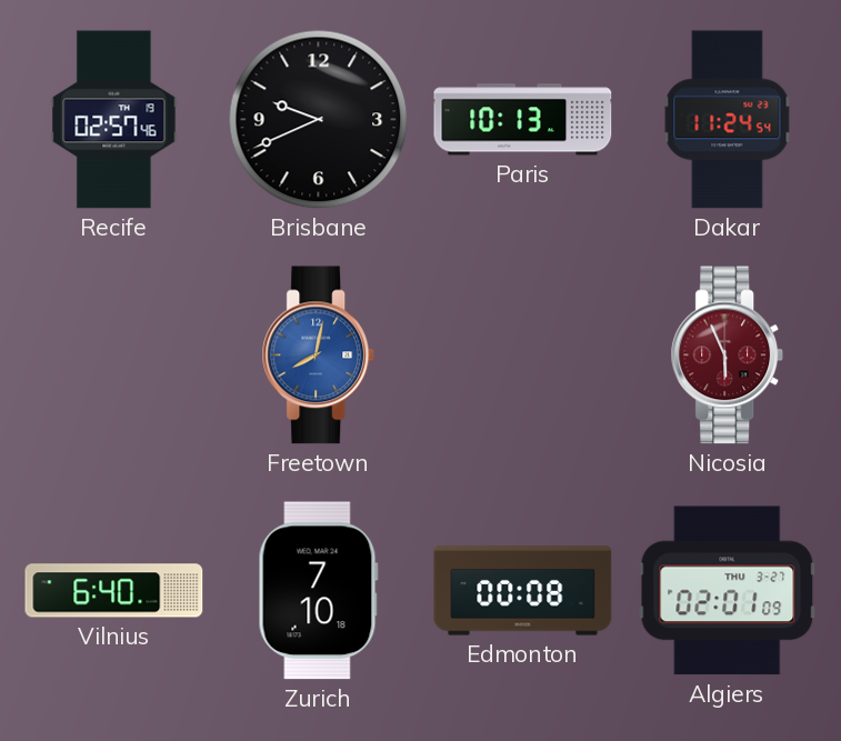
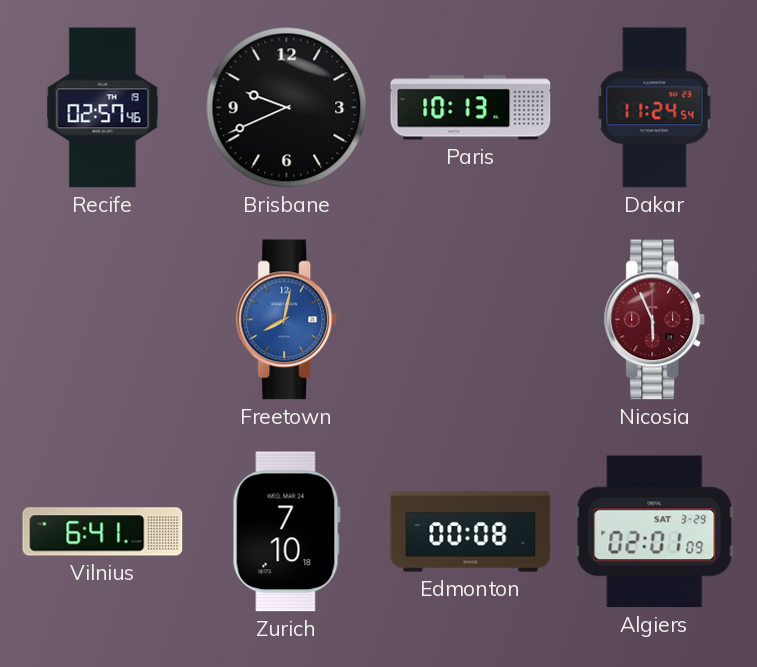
Vilnius: 6:40 -> 6:41 (103, 532)
Algiers date: THU 3-27 -> SAT 3-29 (655, 532)
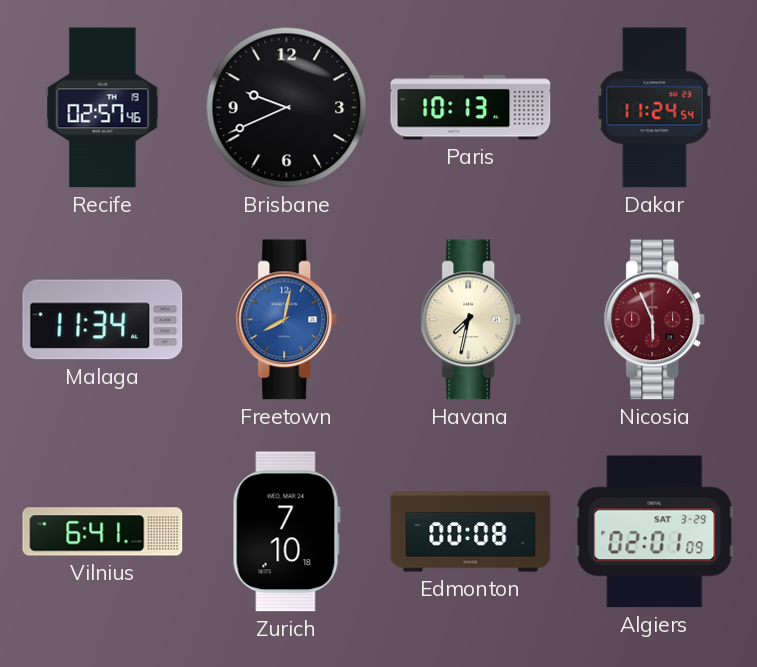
Malaga: none -> 11:34 (103, 320)
Havana: none -> 7:32 (471, 320)
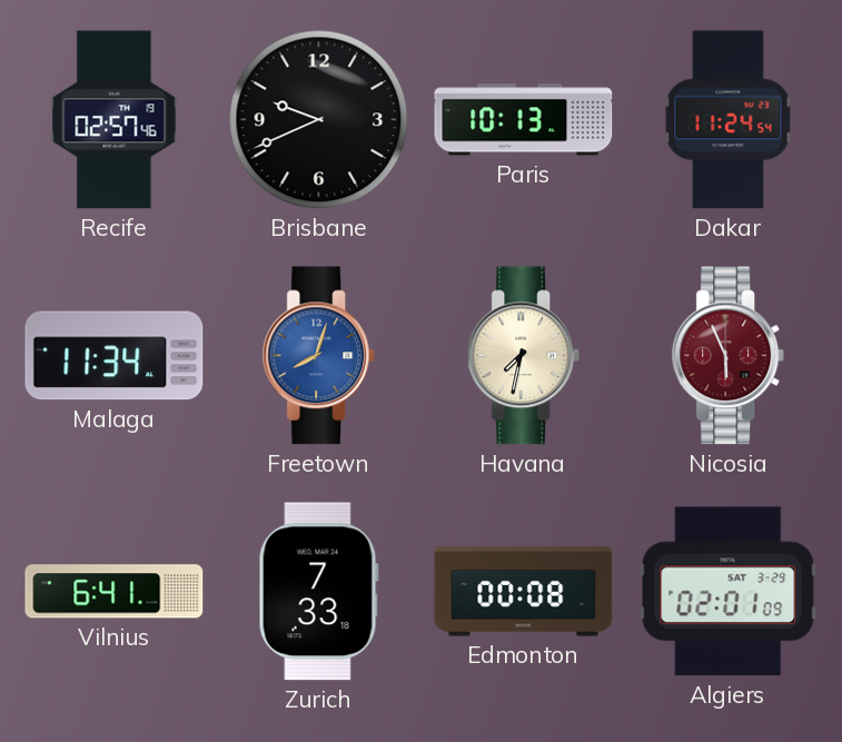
Freetown: 8:02 -> 8:03 (319, 356)
Zurich: 7:10 -> 7:33 (318, 592)
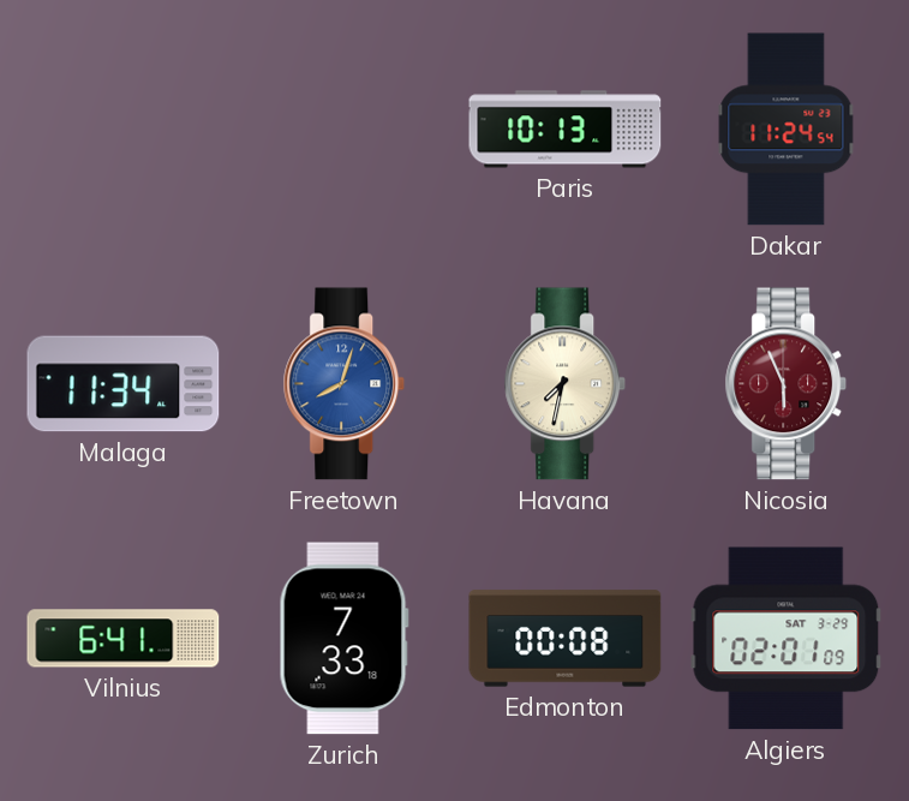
Recife: 02:57 -> none (115, 120)
Brisbane: 9:41 -> none (319, 120)
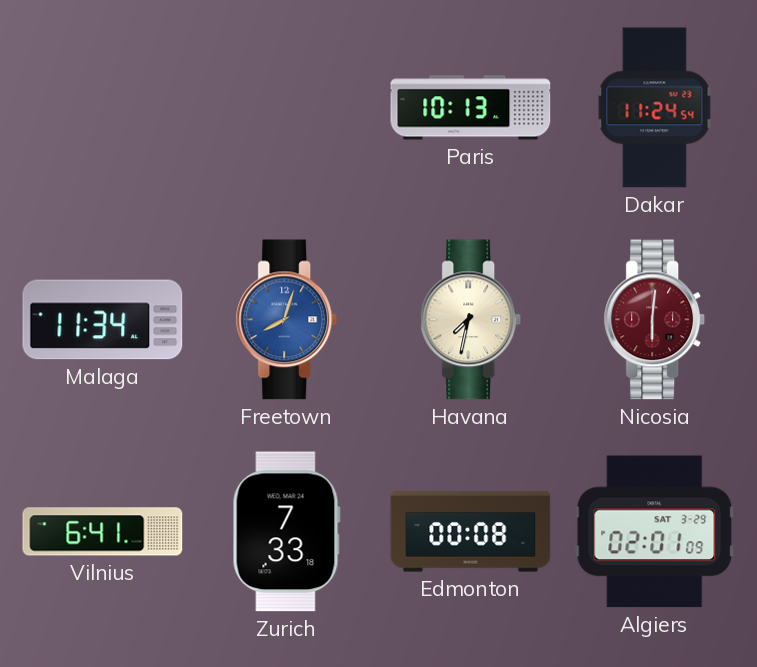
Nicosia: 5:56 -> 6:01 (655, 320)
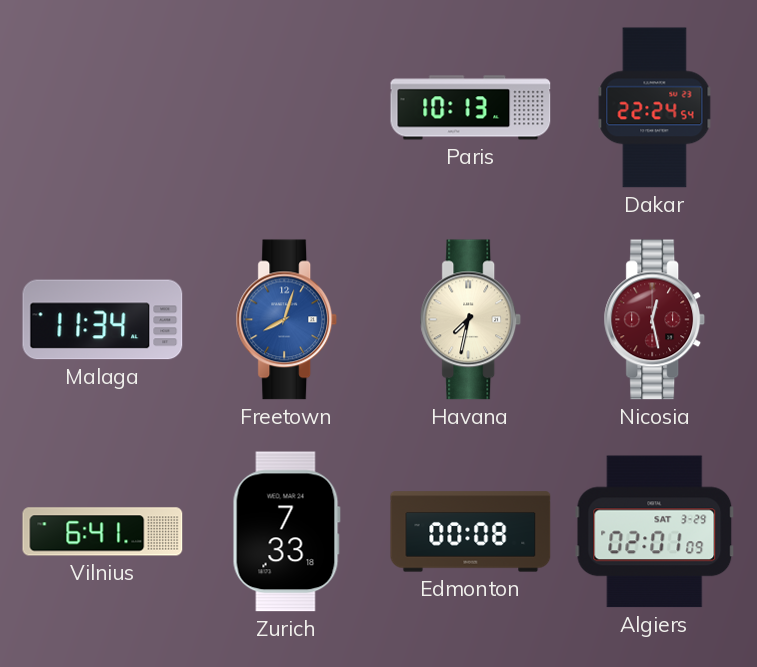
Dakar: 11:24 -> 22:24 (655, 108)
Nicosia: 6:01 -> 12:28 (655, 320)
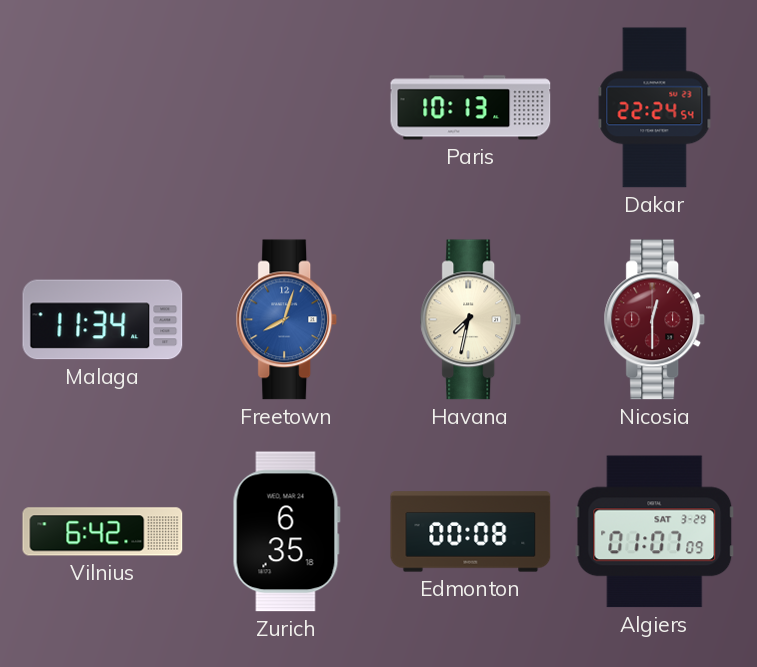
Nicosia: 12:28 -> 12:30 (655, 320)
Vilnius: 6:41 -> 6:42 (103, 532)
Zurich: 7:33 -> 6:35 (286, 532)
Algiers: 02:01 -> 01:07 (655, 532)
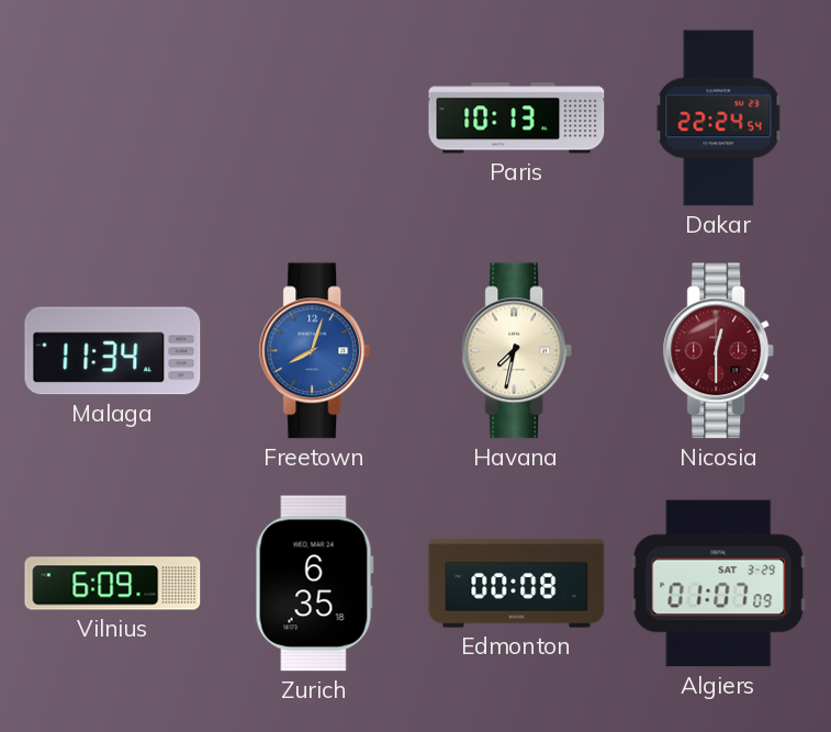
Vilnius: 6:42 -> 6:09 (113, 584)
